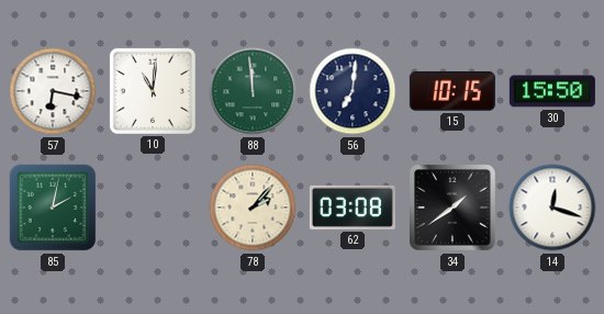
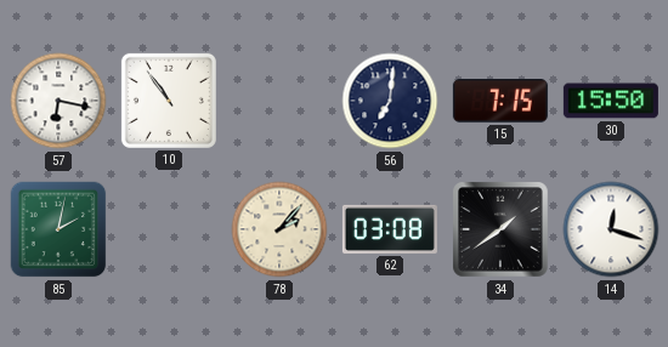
10: 11:01 -> 10:54 (169, 101)
88: 11:59 -> none (253, 91)
15: 10:15 -> 7:15 (500, 102)
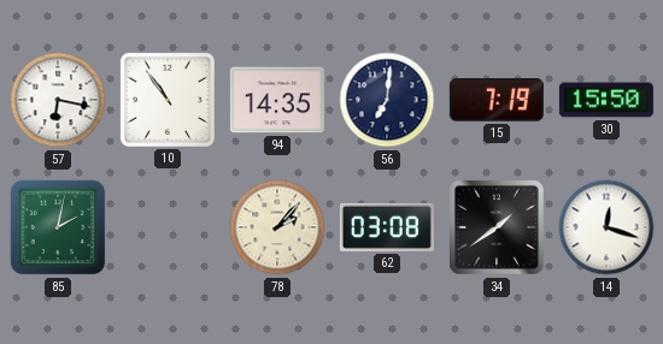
94: none -> 14:35 (277, 100)
15: 7:15 -> 7:19 (497, 101)
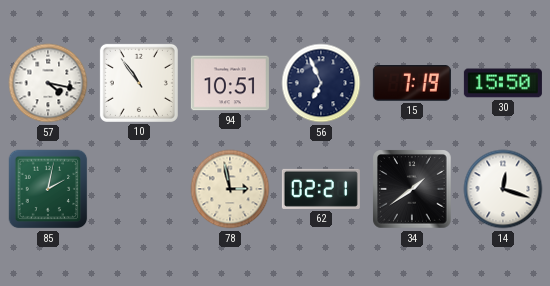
57: 6:17 -> 4:17 (48, 83)
94: 14:35 -> 10:51 (230, 83)
56: 7:01 -> 6:56 (321, 83)
78: 2:07 -> 2:58 (230, 189)
62: 03:08 -> 02:21 (321, 189)
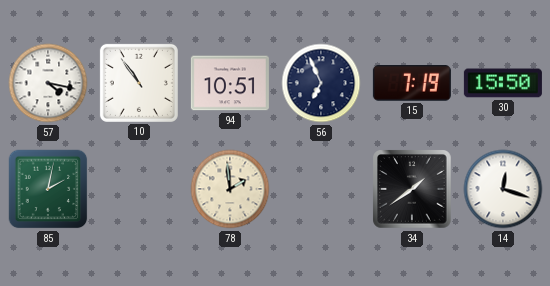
78: 2:58 -> 1:59 (230, 189)
62: 02:21 -> none (321, 189)
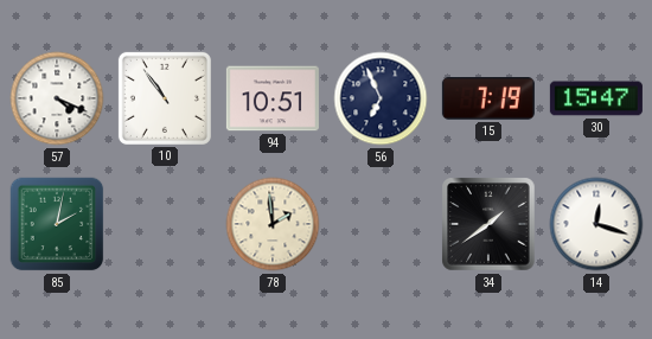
57: 4:17 -> 4:19 (57, 98)
30: 15:50 -> 15:47 (596, 98)
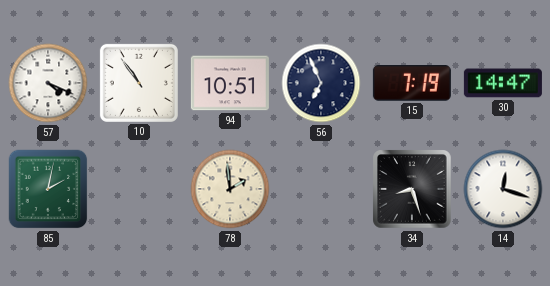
30: 15:47 -> 14:47 (503, 83)
34: 1:39 -> 8:27 (412, 189)
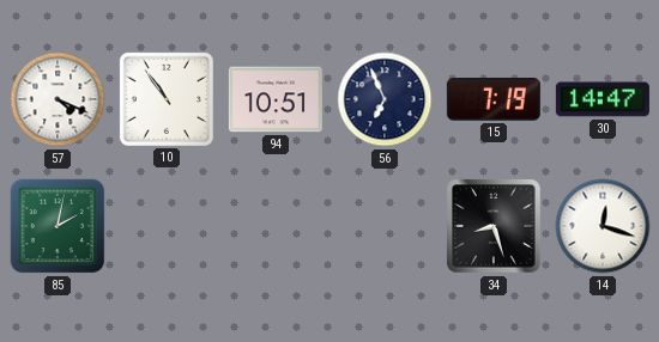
78: 1:59 -> none (230, 189)
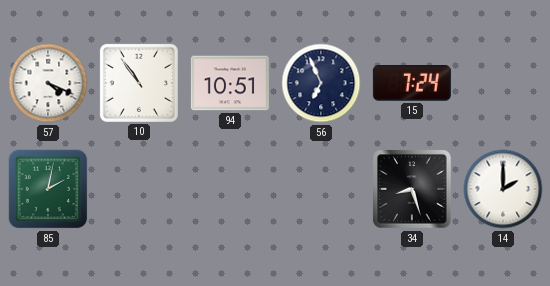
15: 7:19 -> 7:24 (412, 84)
30: 14:47 -> none (603, 99)
14: 12:18 -> 2:00 (503, 189)
